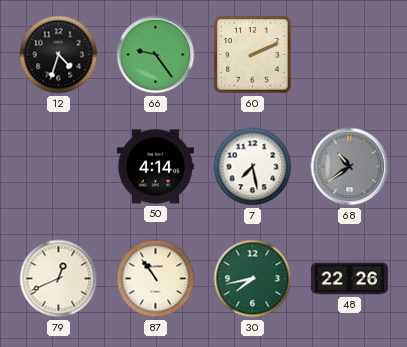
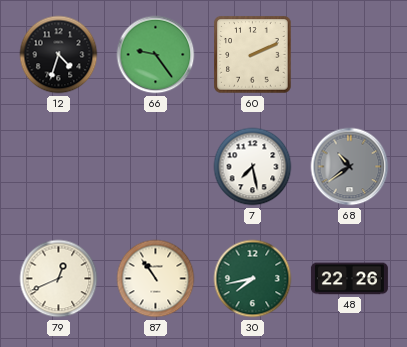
50: 4:14 -> none (155, 167)
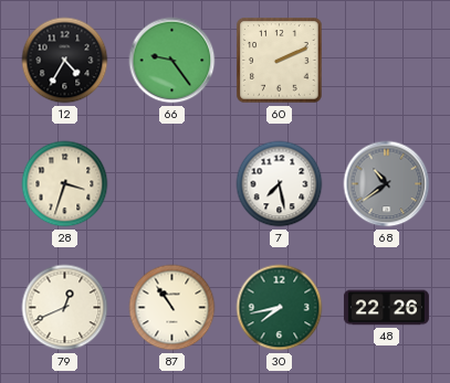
12: 4:33 -> 4:35 (65, 61)
28: none -> 3:33 (65, 184)
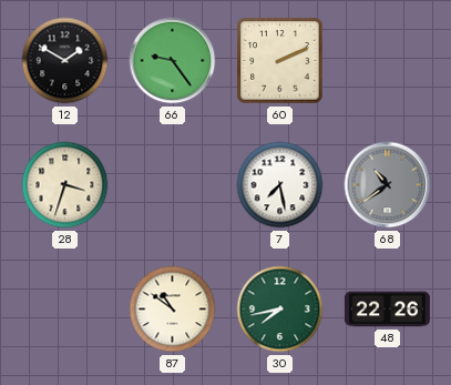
12: 4:35 -> 1:50 (65, 61)
79: 12:41 -> none (65, 308)
87: 10:54 -> 10:51 (173, 310)
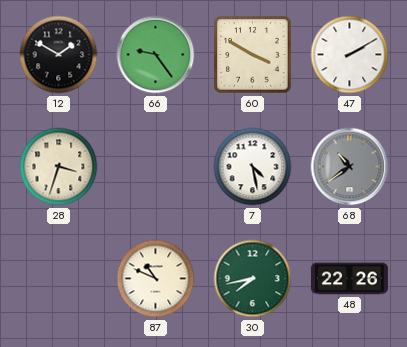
60: 2:11 -> 3:50 (253, 55)
47: none -> 2:10 (350, 55)
7: 7:28 -> 4:28 (253, 167)
87: 10:51 -> 10:49 (156, 279)
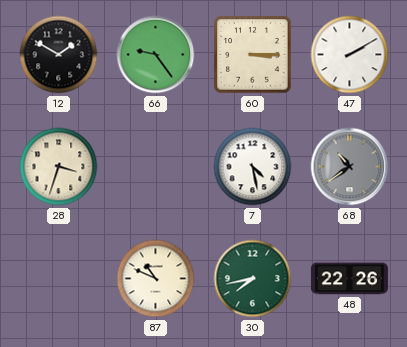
60: 3:50 -> 3:15 (253, 55)
